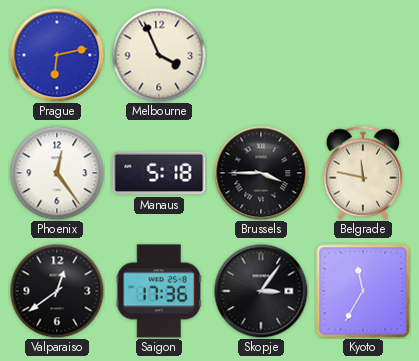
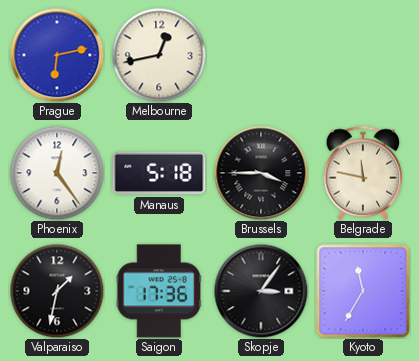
Melbourne: 3:56 -> 12:43 (159, 55)
Valparaiso: 12:39 -> 1:32 (57, 291)
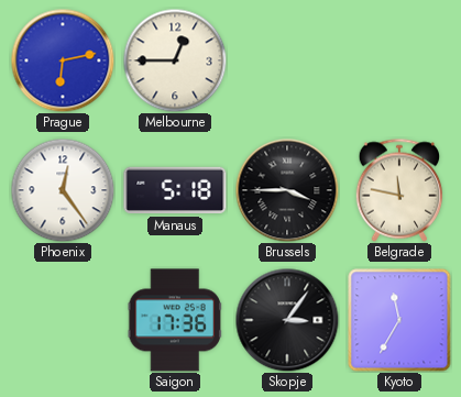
Melbourne: 12:43 -> 12:45 (175, 60)
Valparaiso: 1:32 -> none (57, 291)
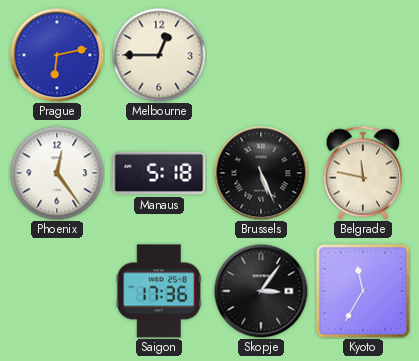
Brussels: 3:45 -> 5:26 (261, 173)
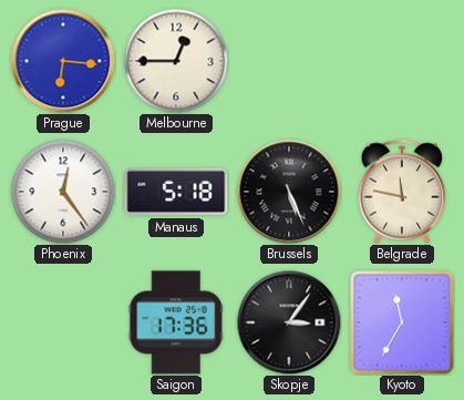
Prague: 6:13 -> 6:16 (63, 61)
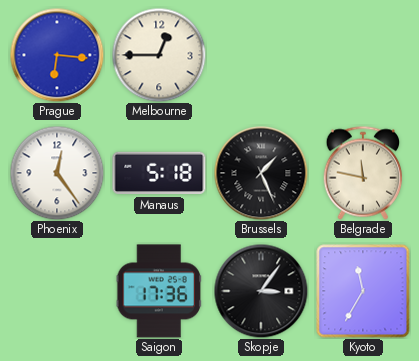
Brussels: 5:26 -> 1:26 (261, 173)
